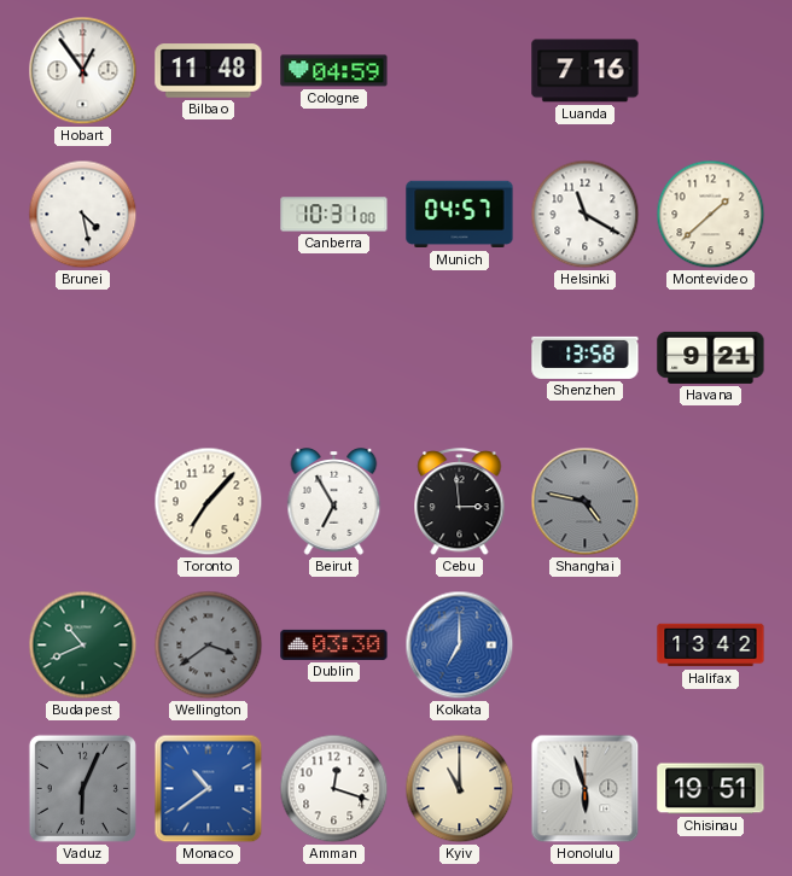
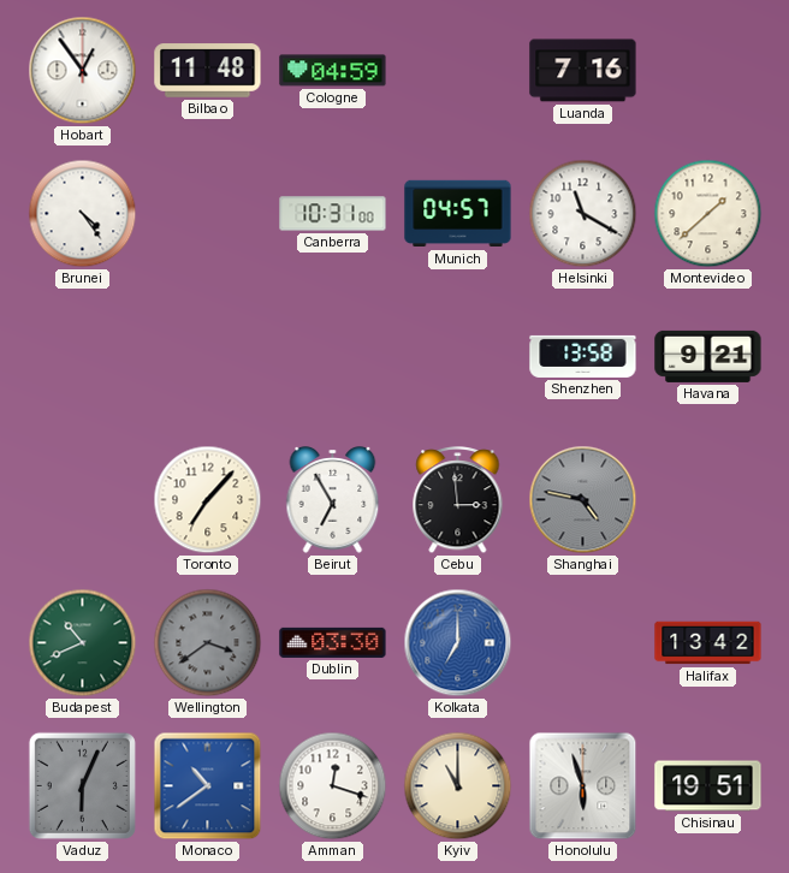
Brunei: 4:28 -> 4:24 (83, 214)
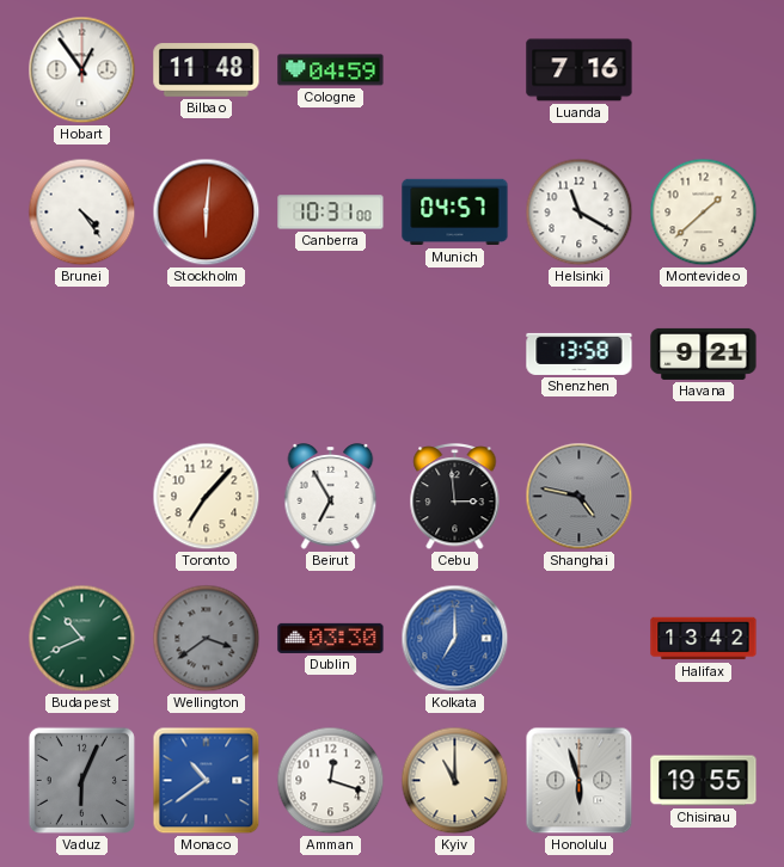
Stockholm: none -> 6:01 (207, 213)
Chisinau: 19:51 -> 19:55 (704, 781)
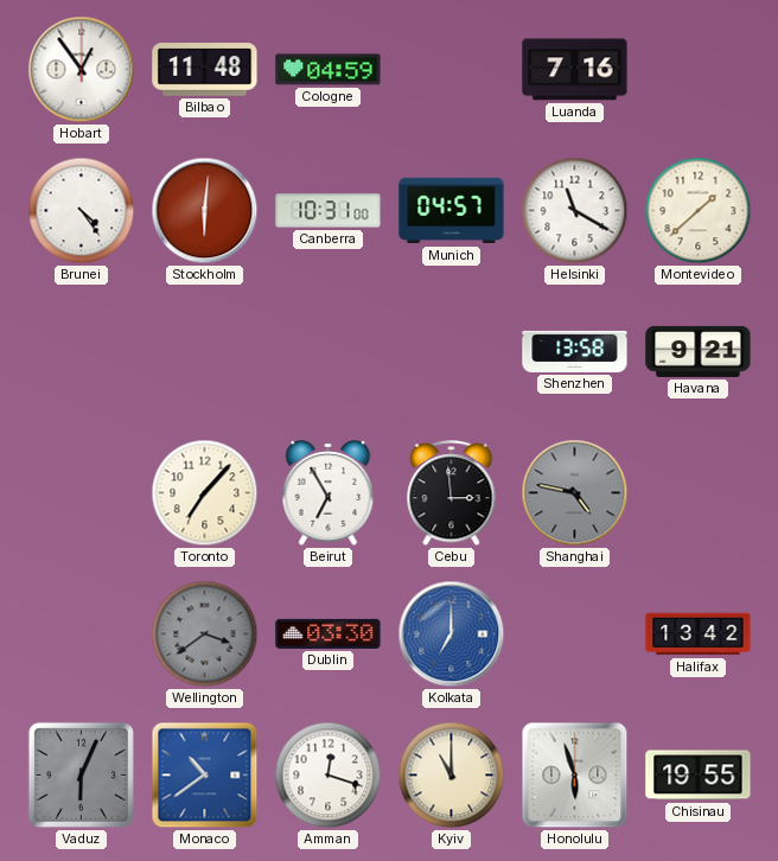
Budapest: 10:41 -> none (82, 639)
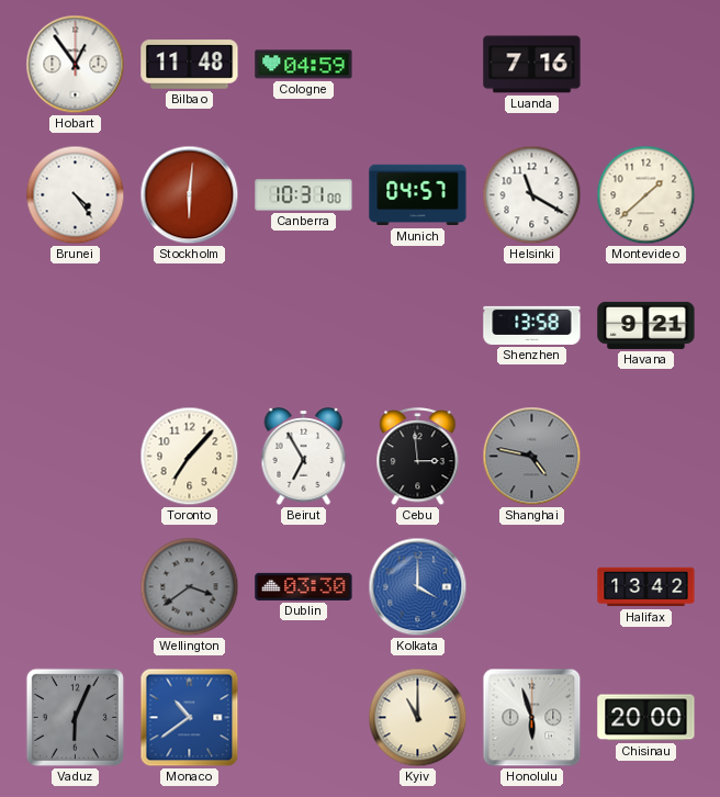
Kolkata: 7:00 -> 4:00 (418, 587)
Amman: 12:18 -> none (329, 776)
Chisinau: 19:55 -> 20:00 (646, 718)
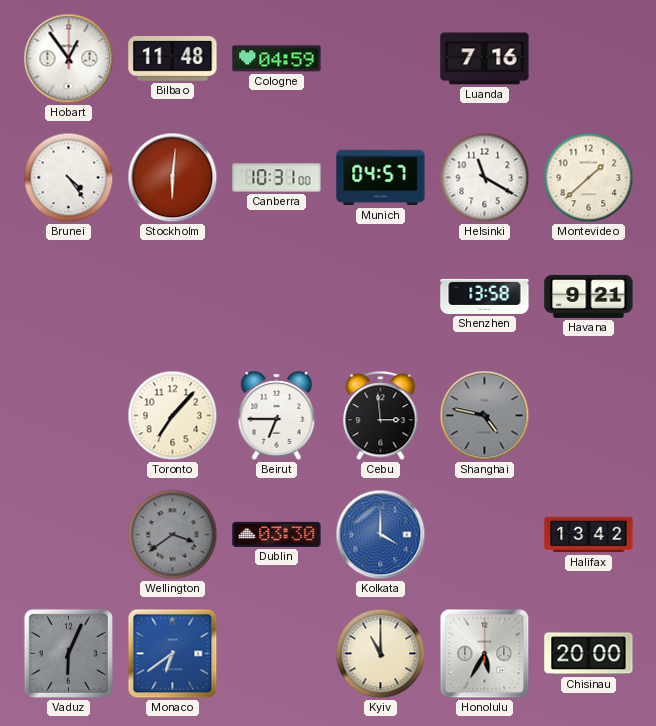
Beirut: 6:55 -> 6:45 (277, 416)
Monaco: 10:39 -> 6:39 (173, 654)
Honolulu: 5:57 -> 5:35 (485, 654)
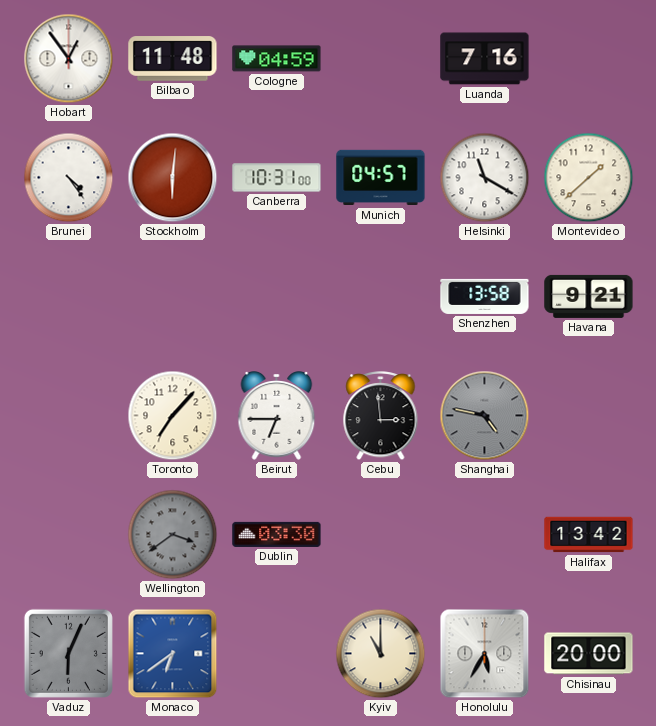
Kolkata: 4:00 -> none (381, 535)
